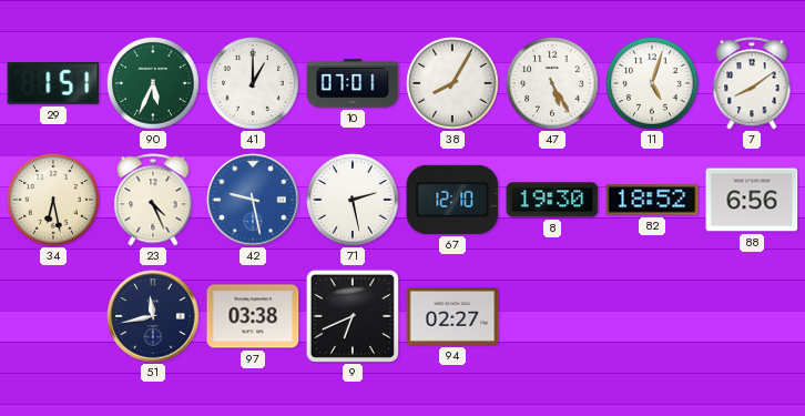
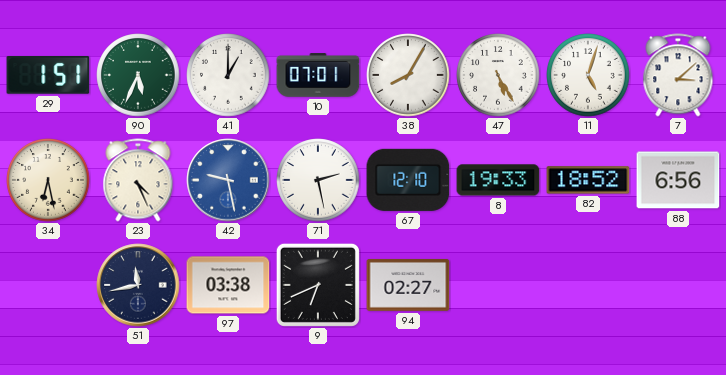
7: 8:09 -> 3:08 (678, 75)
8: 19:30 -> 19:33 (498, 180)
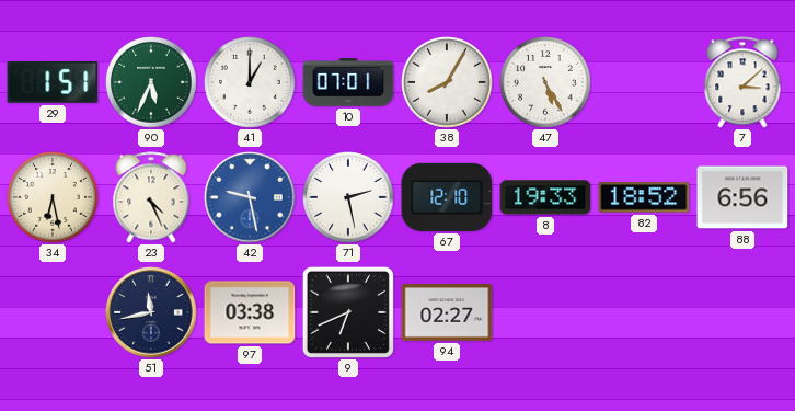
11: 5:03 -> none (588, 75)
